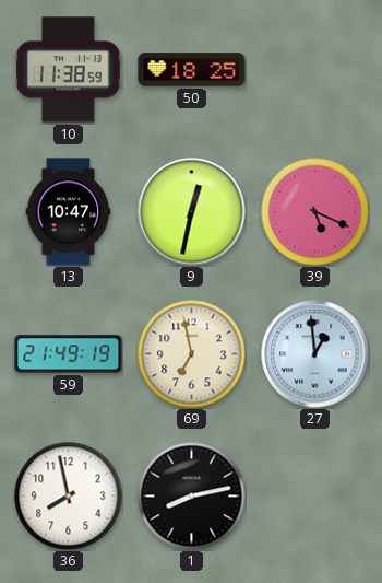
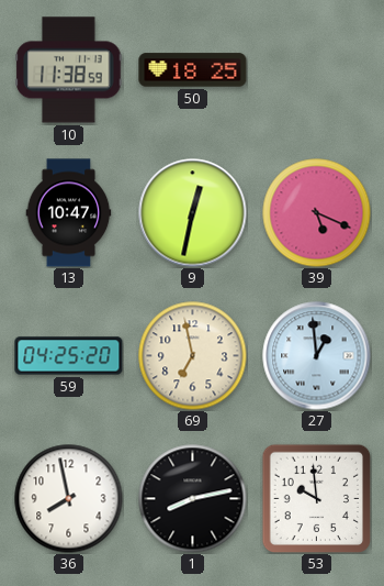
59: 21:49 -> 04:25 (69, 356)
53: none -> 9:59 (316, 498)
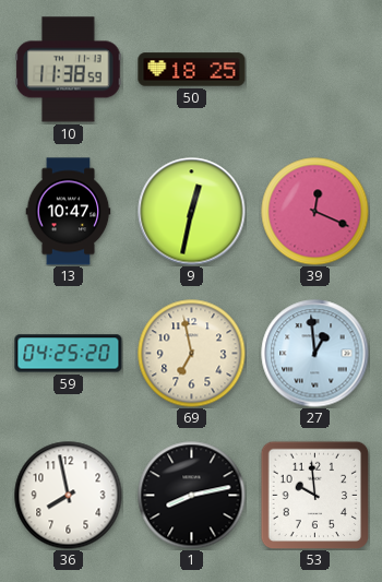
39: 5:19 -> 12:19 (315, 212)
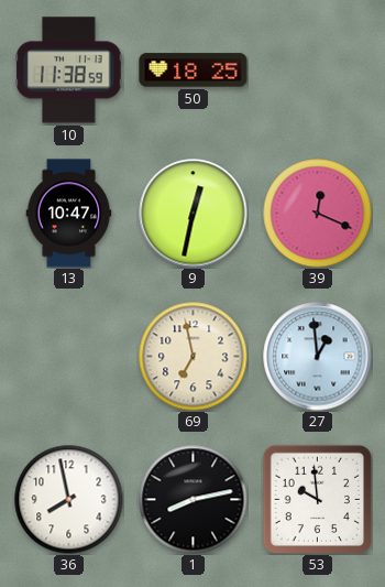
59: 04:25 -> none (69, 354)
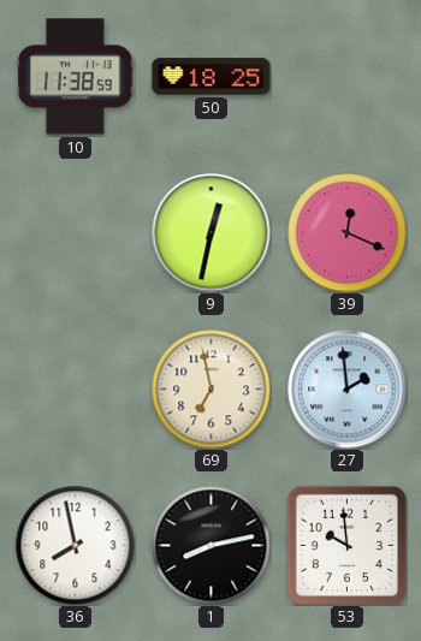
13: 10:47 -> none (69, 214)
27: 12:59 -> 1:59 (348, 390)
